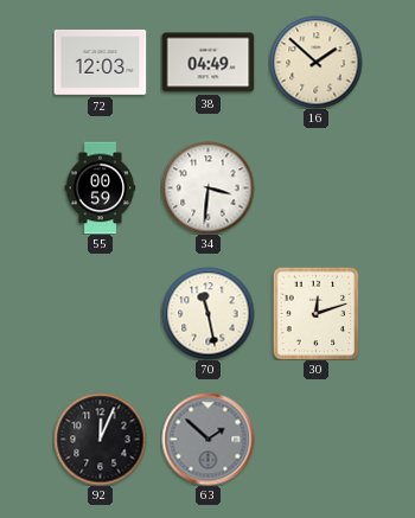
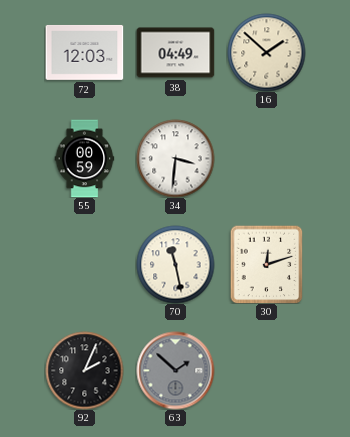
92: 12:04 -> 2:04 (84, 370)
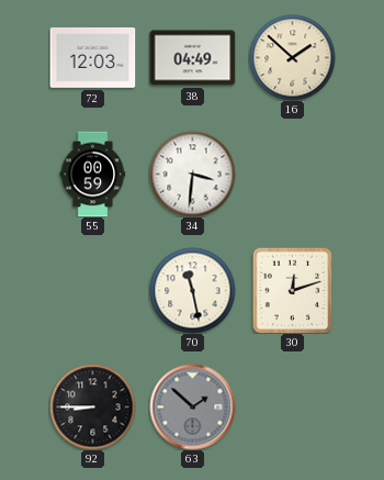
92: 2:04 -> 8:45 (92, 406)
